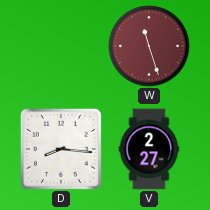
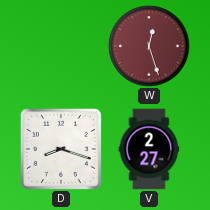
W: 11:27 -> 12:27 (149, 46)
D: 8:16 -> 8:18 (61, 149)
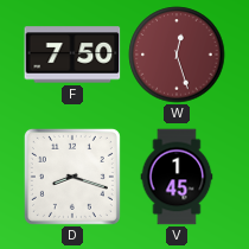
F: none -> 7:50 (72, 55)
V: 2:27 -> 1:45 (177, 177)
